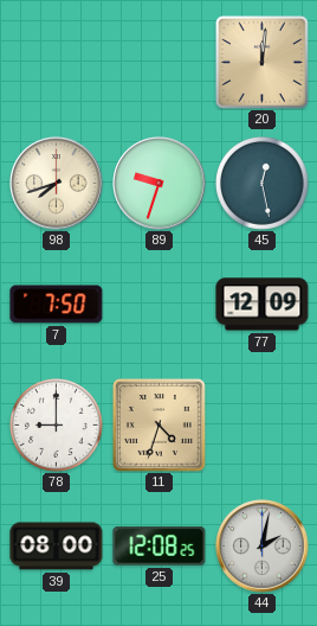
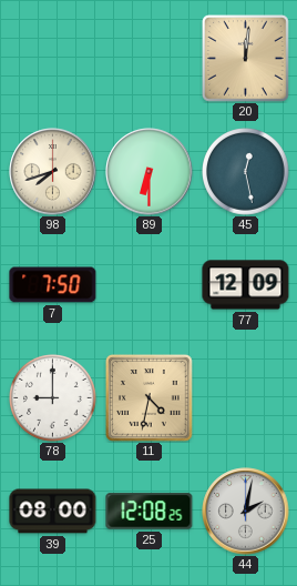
89: 9:33 -> 6:30 (150, 172)
11: 4:33 -> 4:32 (150, 398)
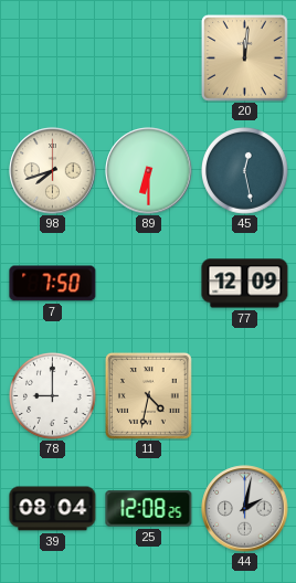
39: 08:00 -> 08:04 (53, 509)
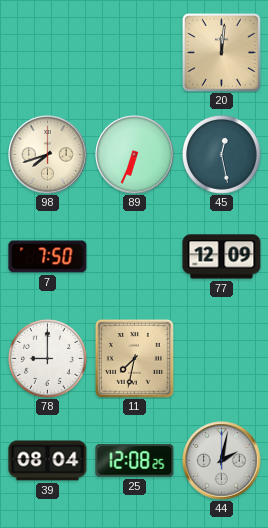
89: 6:30 -> 6:34 (135, 155)
11: 4:32 -> 7:32 (135, 359)
